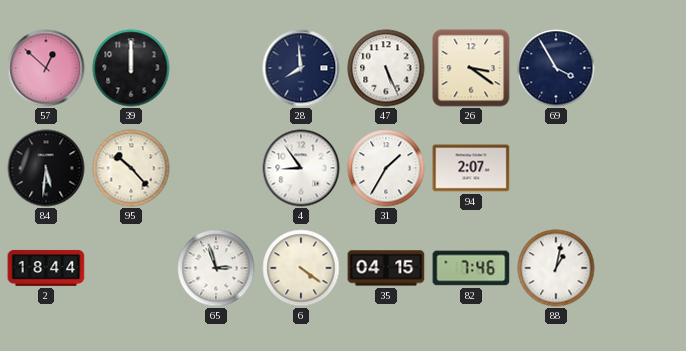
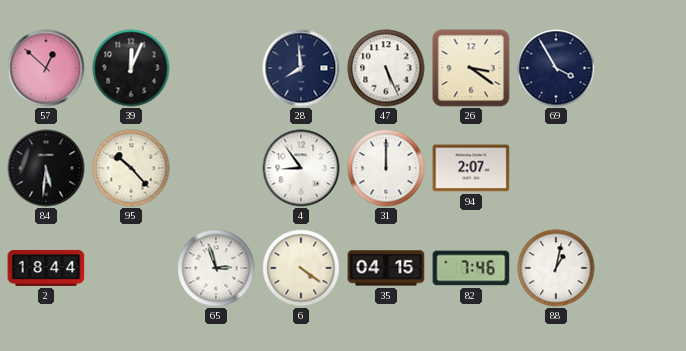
39: 12:00 -> 12:04 (131, 68)
31: 1:35 -> 12:00 (386, 168)
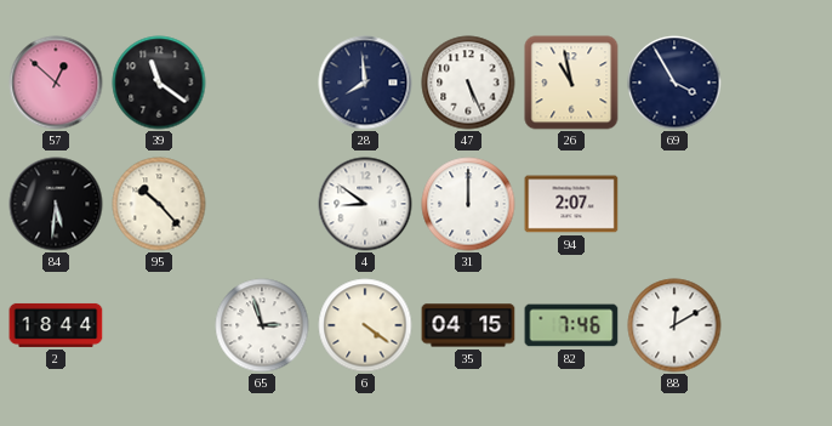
39: 12:04 -> 11:21 (159, 83)
26: 3:21 -> 10:58 (571, 83)
4: 8:54 -> 8:51 (365, 204)
88: 1:02 -> 12:10 (674, 325)
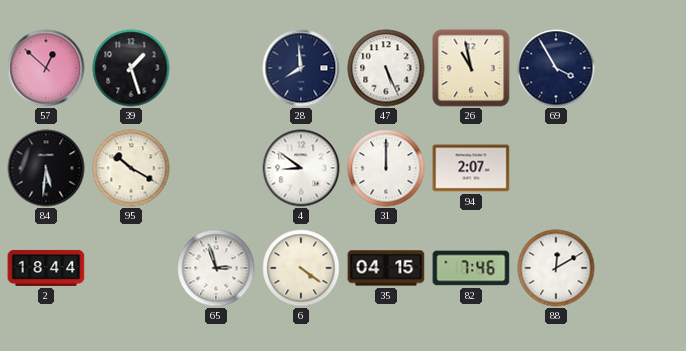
39: 11:21 -> 1:27 (131, 68)
95: 10:23 -> 10:20 (131, 168)
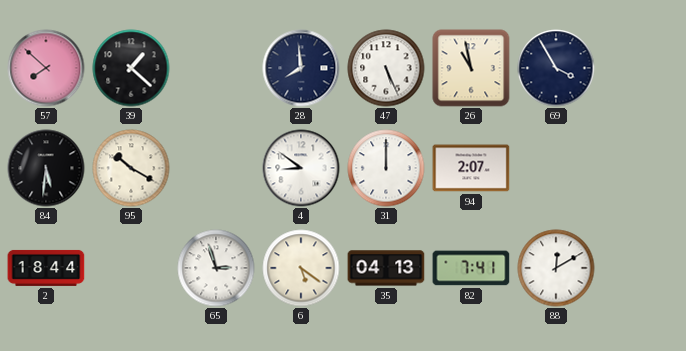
57: 12:52 -> 7:52 (46, 68)
39: 1:27 -> 1:22 (131, 68)
6: 4:21 -> 5:21 (301, 268)
35: 04:15 -> 04:13 (386, 268)
82: 7:46 -> 7:41 (471, 268)
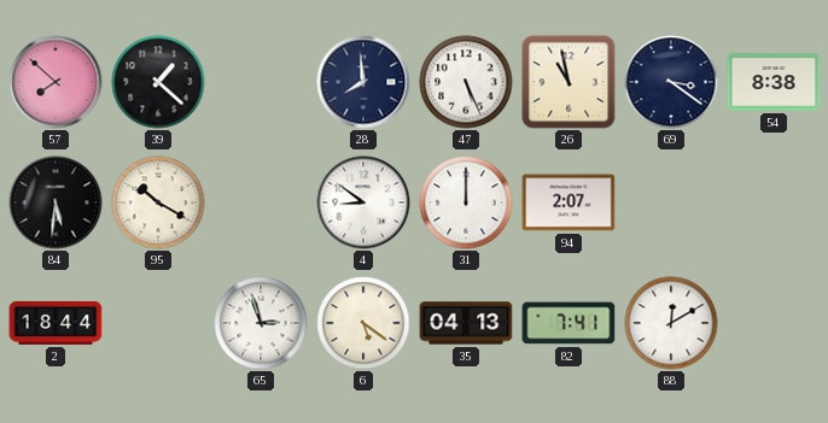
69: 3:55 -> 3:21 (671, 82)
54: none -> 8:38 (774, 82)
